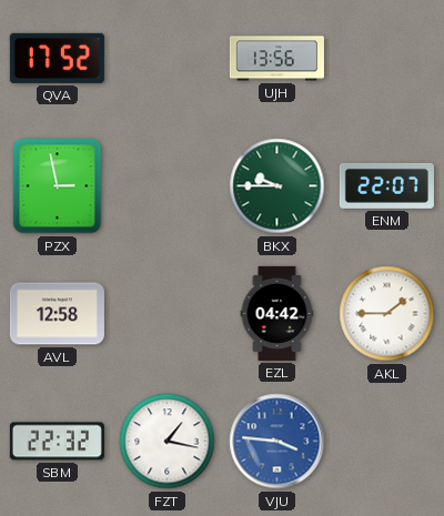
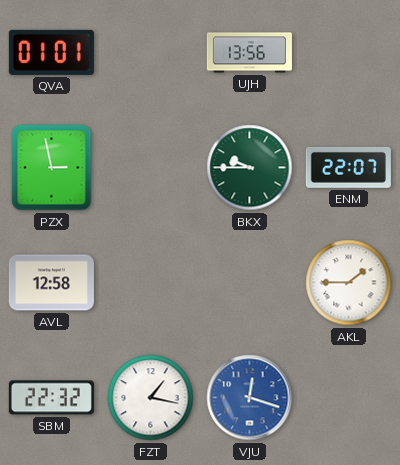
QVA: 17:52 -> 01:01 (51, 52)
EZL: 04:42 -> none (277, 313)
VJU: 3:46 -> 12:18 (250, 398)
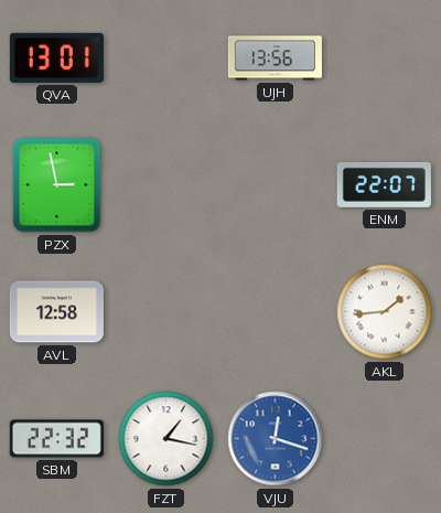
QVA: 01:01 -> 13:01 (56, 57)
BKX: 9:45 -> none (250, 168)
AKL: 1:45 -> 1:44 (385, 312)
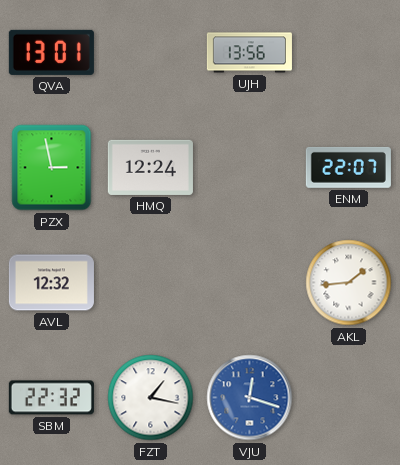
HMQ: none -> 12:24 (150, 167)
AVL: 12:58 -> 12:32 (51, 283)
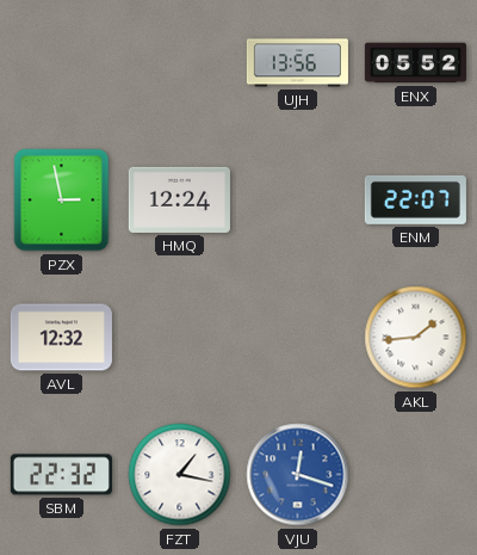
QVA: 13:01 -> none (51, 52)
ENX: none -> 05:52 (415, 63)
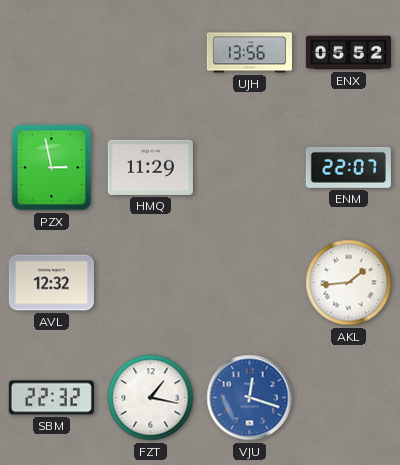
HMQ: 12:24 -> 11:29 (150, 167)
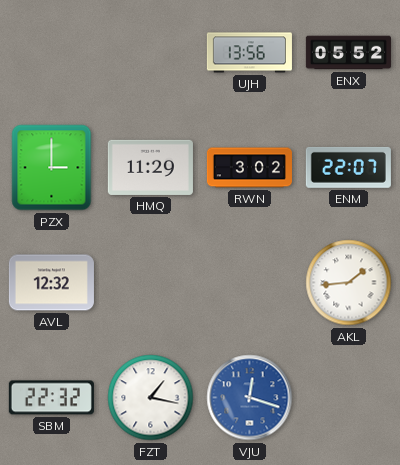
PZX: 2:58 -> 3:00 (52, 168)
RWN: none -> 3:02 (249, 168)
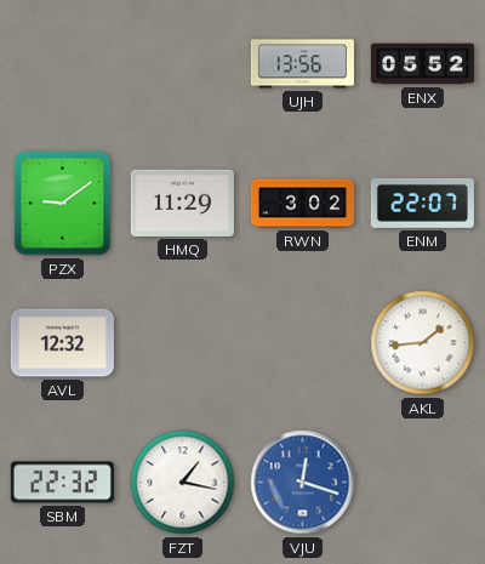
PZX: 3:00 -> 9:09 (63, 204)
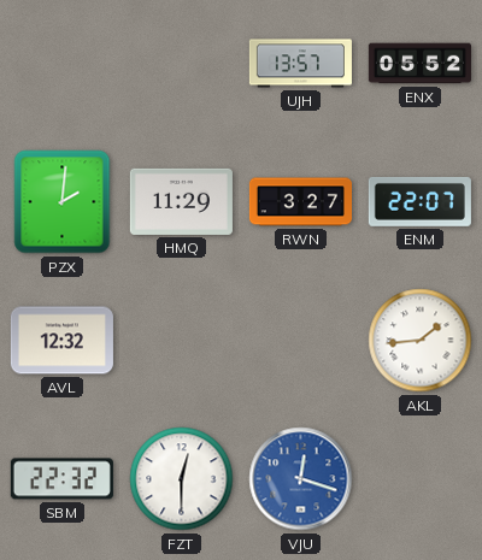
UJH: 13:56 -> 13:57 (300, 64)
PZX: 9:09 -> 2:01 (63, 202)
RWN: 3:02 -> 3:27 (300, 202)
FZT: 1:17 -> 12:30 (182, 479)
